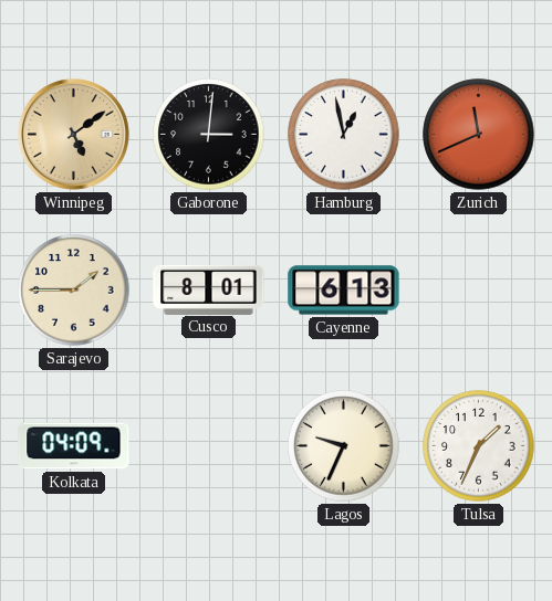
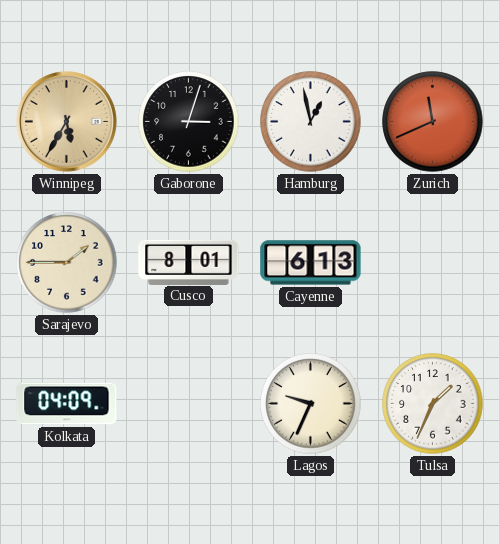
Winnipeg: 5:09 -> 5:35 (66, 121)
Gaborone: 3:01 -> 3:03 (189, 122)
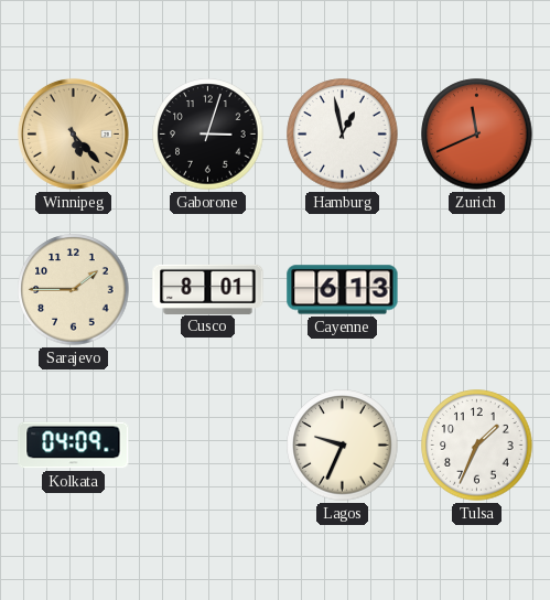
Winnipeg: 5:35 -> 5:23 (73, 133)
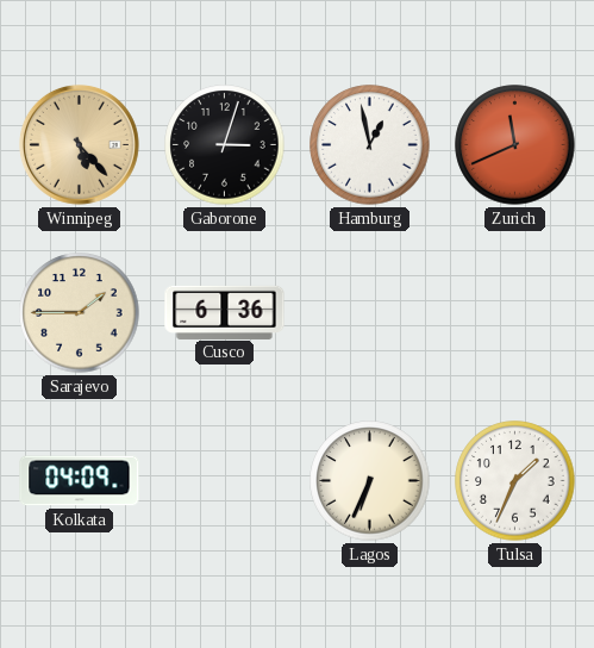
Cusco: 8:01 -> 6:36 (225, 312)
Cayenne: 6:13 -> none (343, 290)
Lagos: 9:34 -> 6:34 (370, 481)
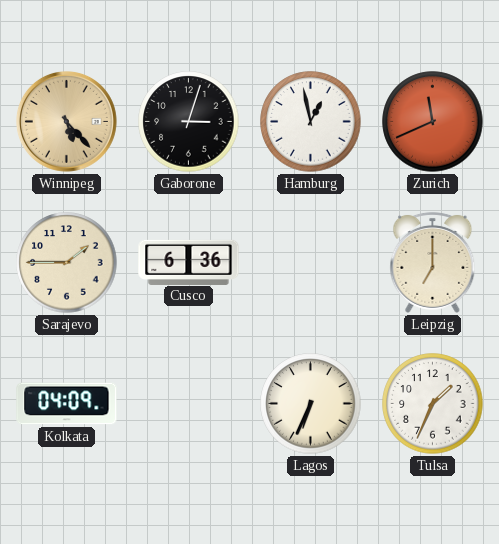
Leipzig: none -> 7:00 (433, 262)
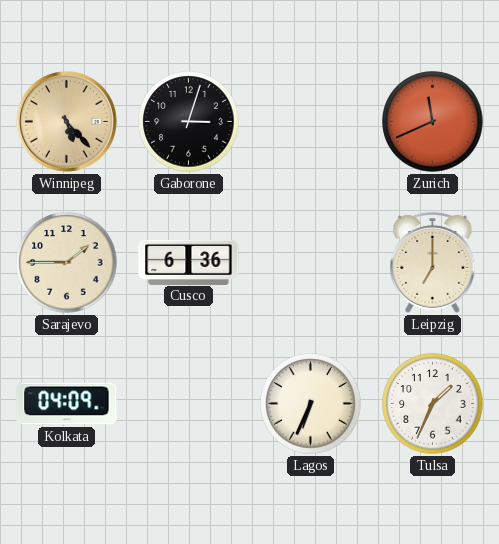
Hamburg: 12:58 -> none (311, 122)
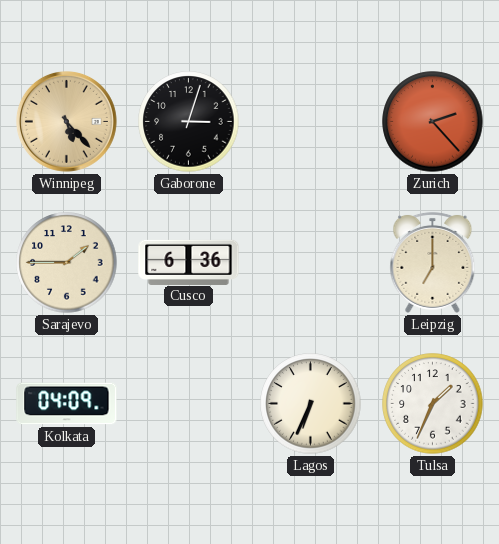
Zurich: 11:41 -> 2:23 (433, 122)
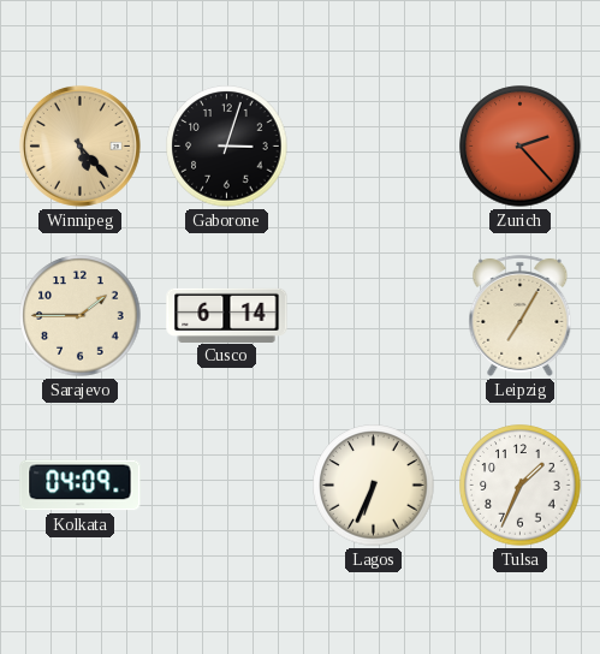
Cusco: 6:36 -> 6:14 (227, 315)
Leipzig: 7:00 -> 7:05 (521, 315)
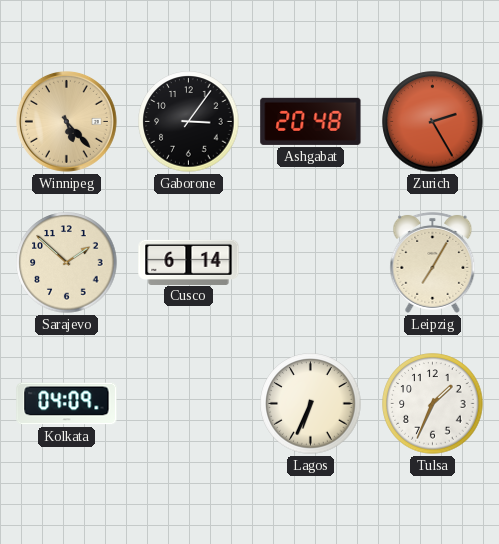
Gaborone: 3:03 -> 3:06 (189, 122)
Ashgabat: none -> 20:48 (311, 121)
Zurich: 2:23 -> 2:25 (433, 122)
Sarajevo: 1:45 -> 1:52 (67, 263)
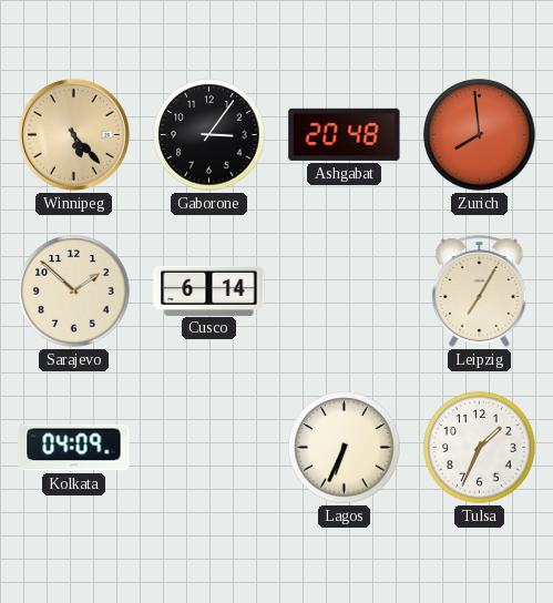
Zurich: 2:25 -> 7:59 (480, 135)
